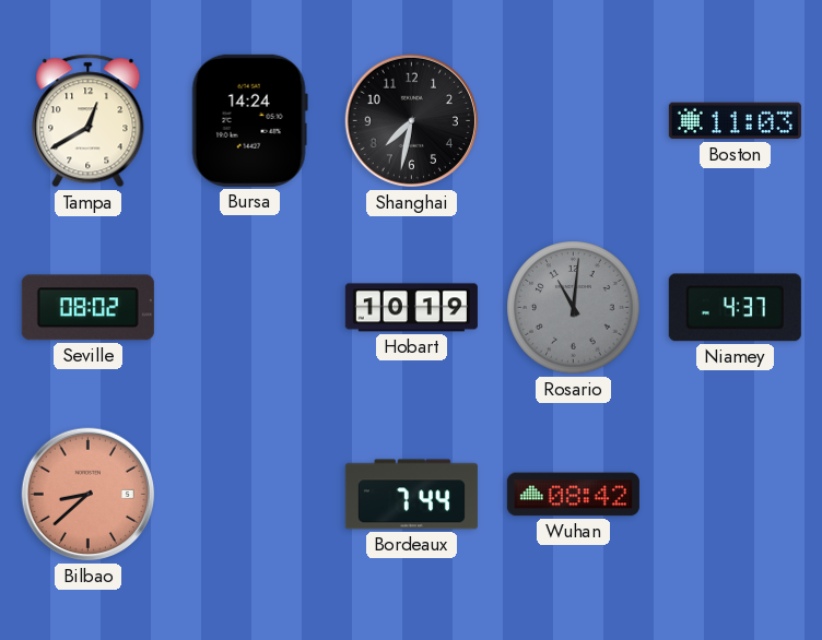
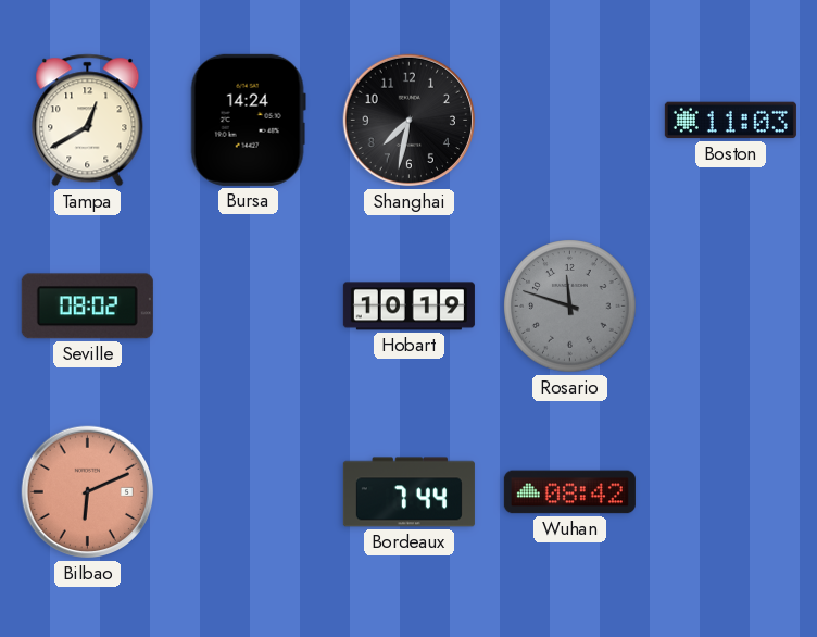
Rosario: 11:01 -> 11:48 (570, 307)
Niamey: 4:37 -> none (735, 308)
Bilbao: 8:38 -> 6:11 (88, 492)
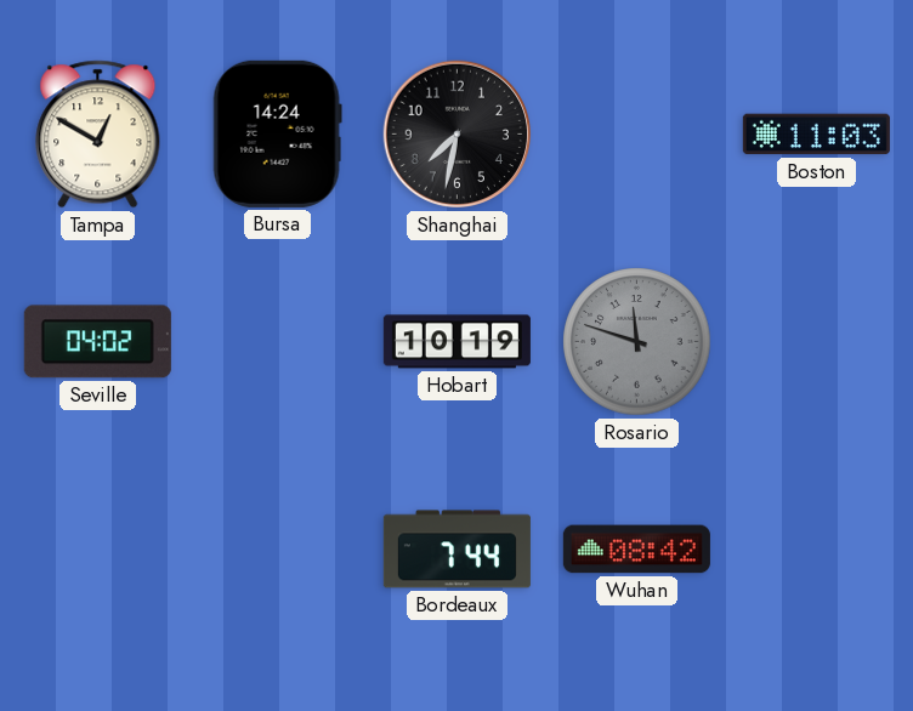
Tampa: 12:40 -> 12:50 (98, 135)
Seville: 08:02 -> 04:02 (97, 342)
Bilbao: 6:11 -> none (88, 492)
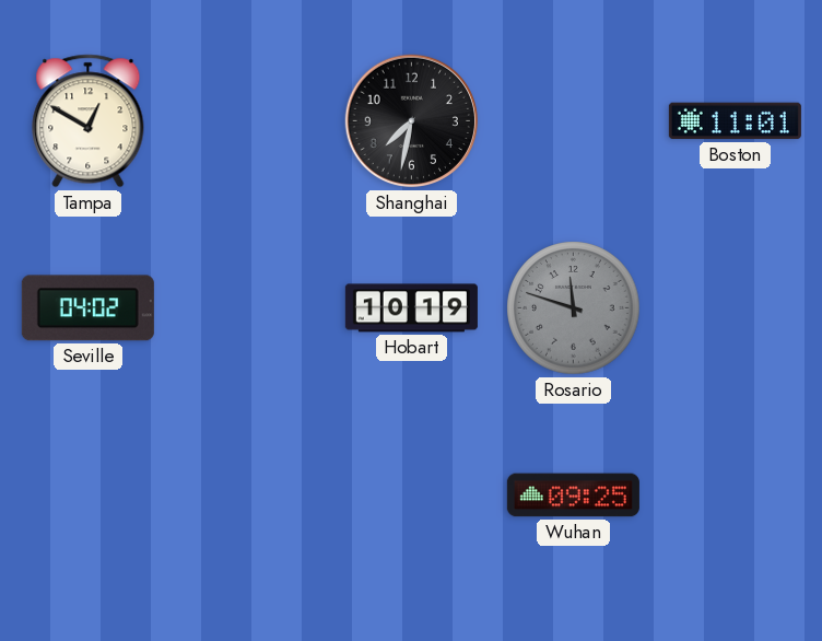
Bursa: 14:24 -> none (277, 133)
Boston: 11:03 -> 11:01 (735, 121)
Bordeaux: 7:44 -> none (456, 550)
Wuhan: 08:42 -> 09:25 (573, 496)
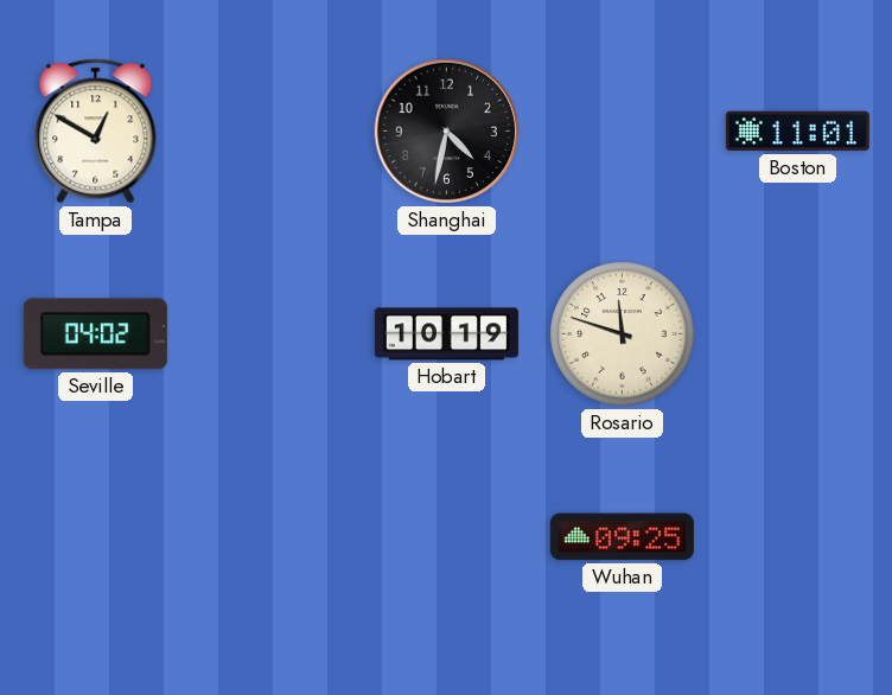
Shanghai: 7:32 -> 4:32 (447, 132)
Rosario dial: grey -> cream (623, 334)
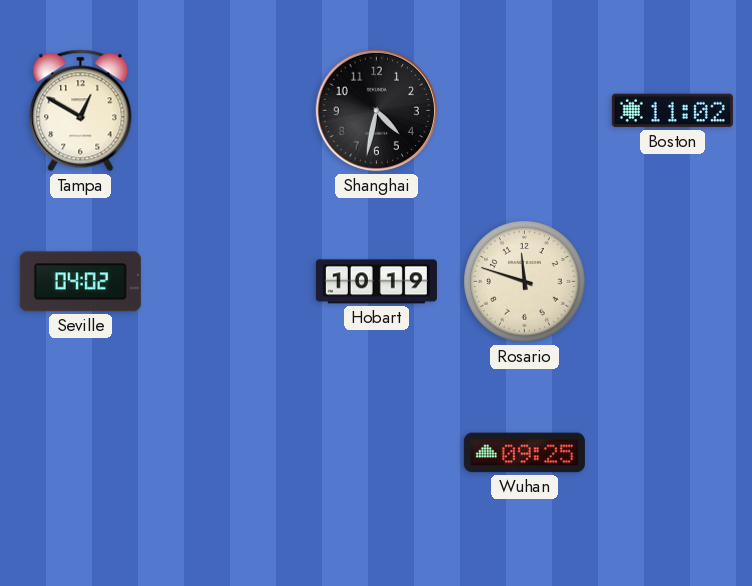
Boston: 11:01 -> 11:02 (672, 111)
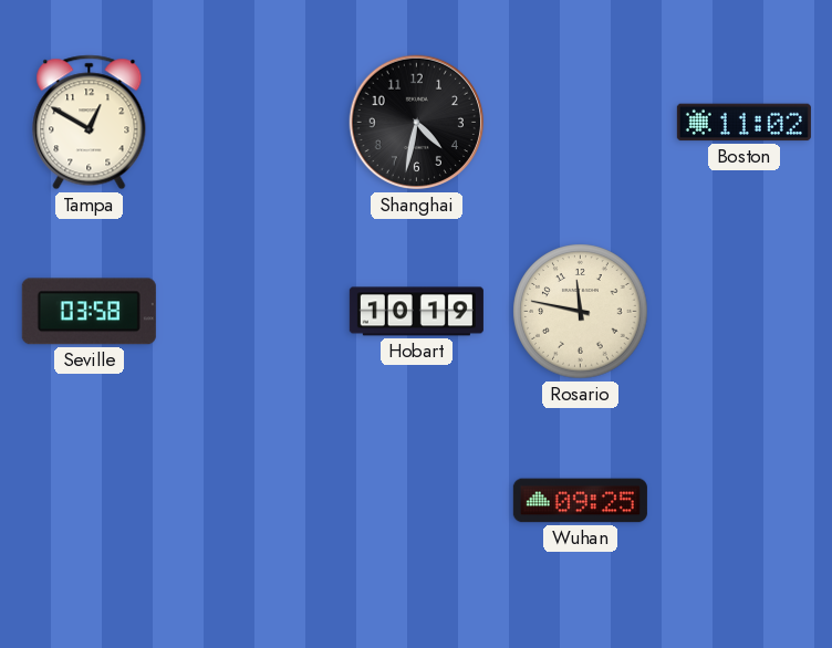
Seville: 04:02 -> 03:58 (89, 312)
Rosario: 11:48 -> 11:47 (581, 312)
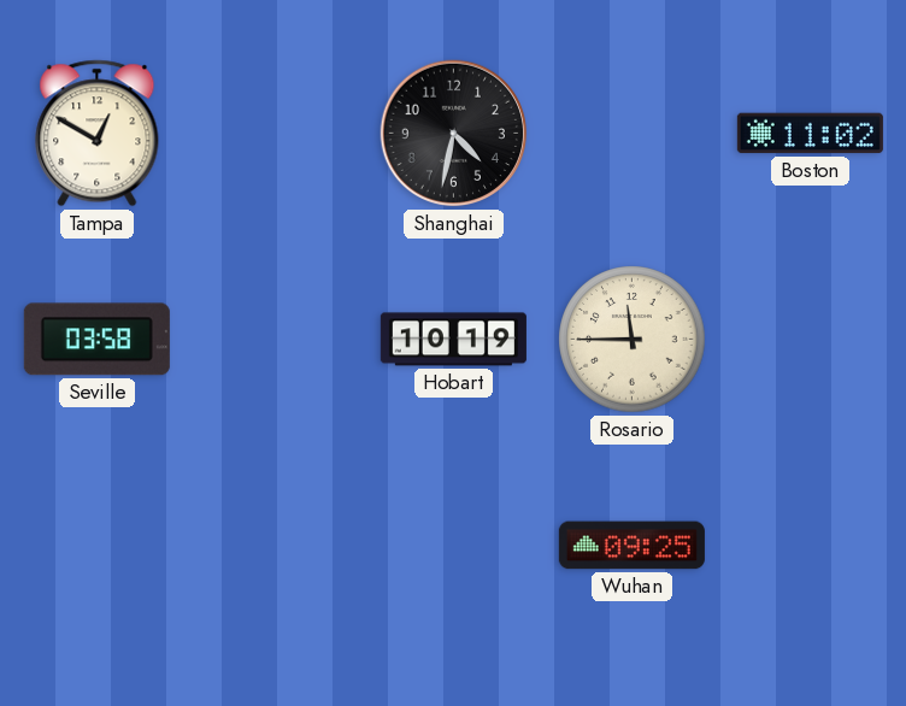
Rosario: 11:47 -> 11:45 (633, 340)
